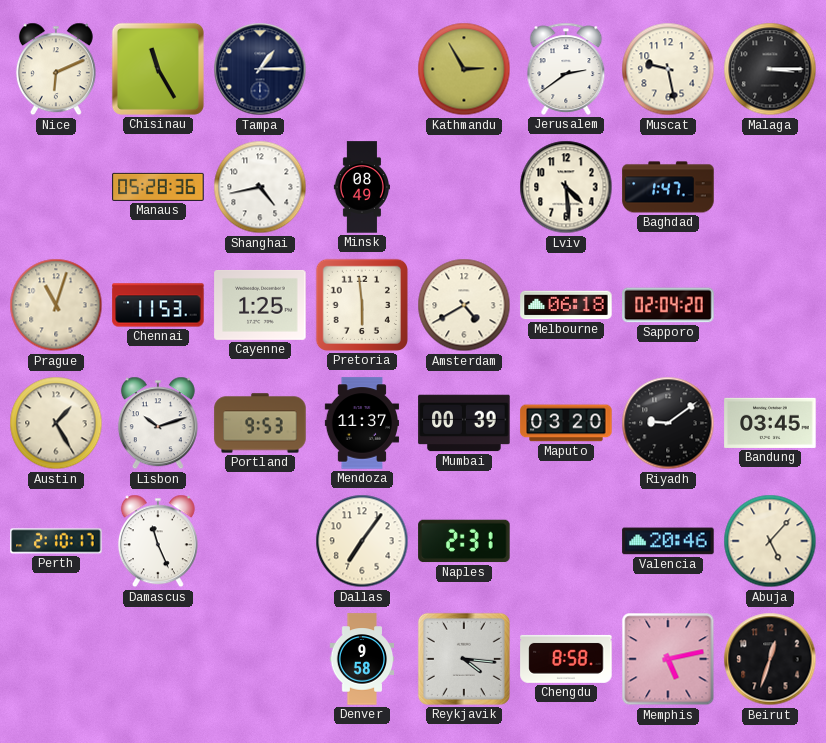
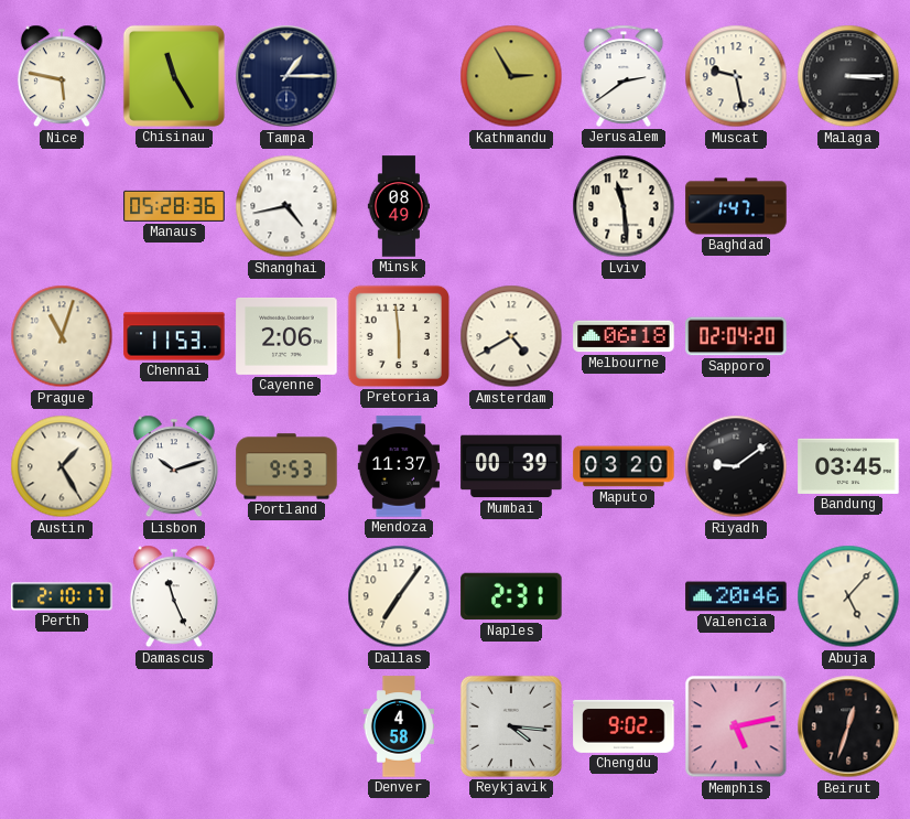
Nice: 6:11 -> 5:47 (62, 76)
Lviv: 4:29 -> 11:29 (624, 206)
Cayenne: 1:25 -> 2:06 (286, 336)
Denver: 9:58 -> 4:58 (399, 726)
Chengdu: 8:58 -> 9:02 (624, 726)
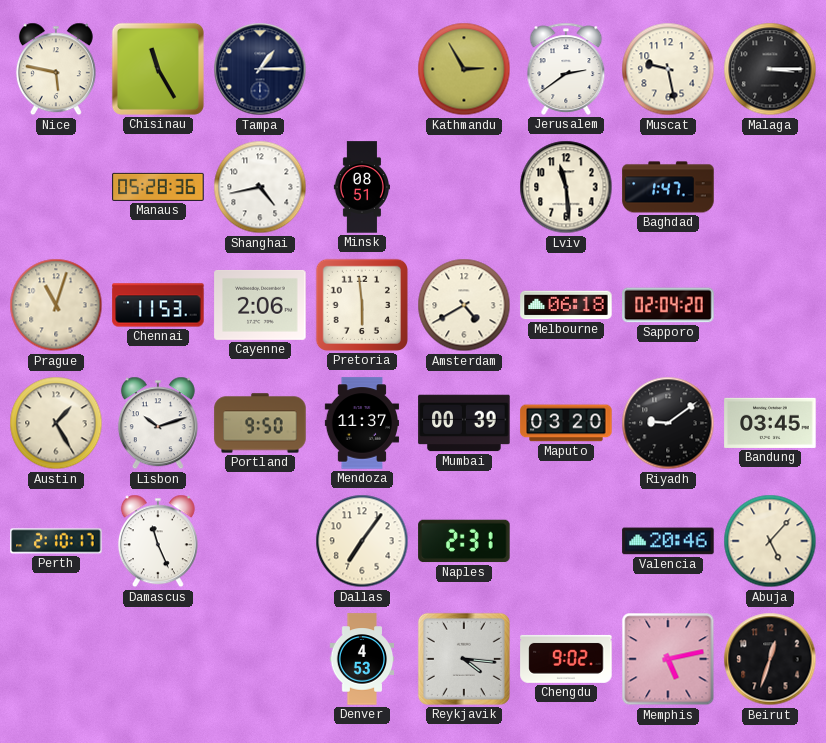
Minsk: 08:49 -> 08:51 (361, 187)
Portland: 9:53 -> 9:50 (260, 423)
Denver: 4:58 -> 4:53 (362, 659)
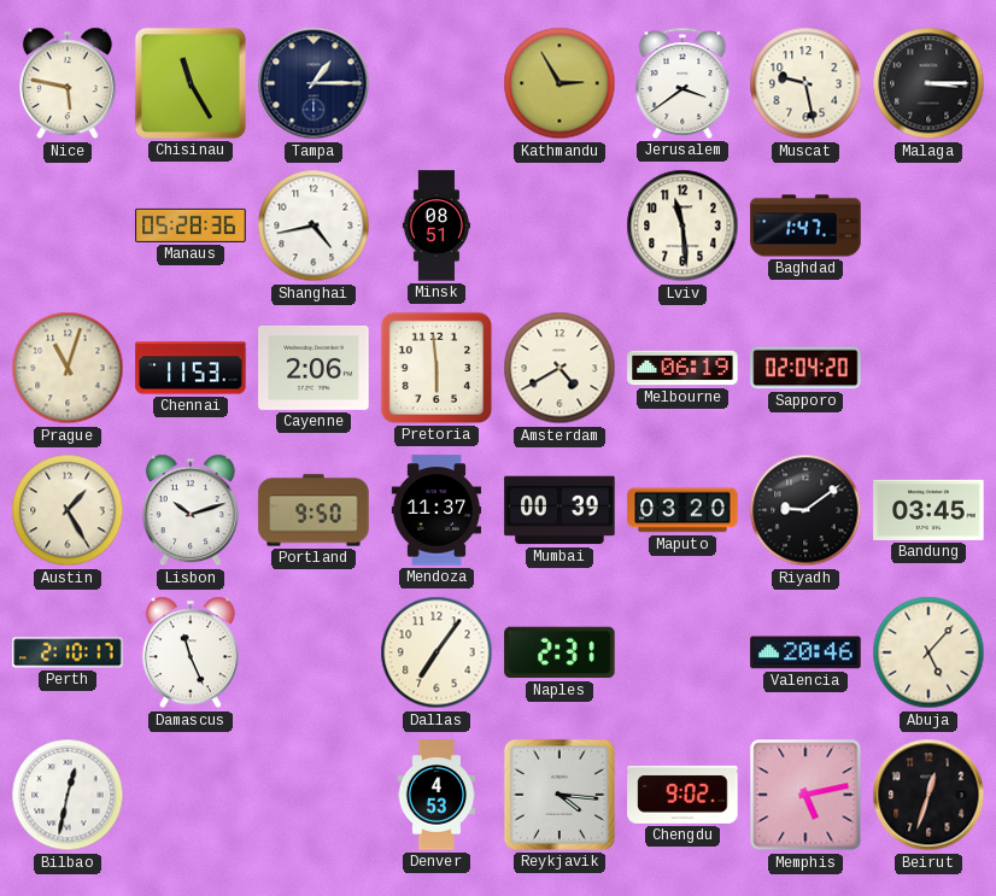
Jerusalem: 2:39 -> 3:39 (682, 83)
Melbourne: 06:18 -> 06:19 (682, 368)
Bilbao: none -> 12:32 (68, 795)
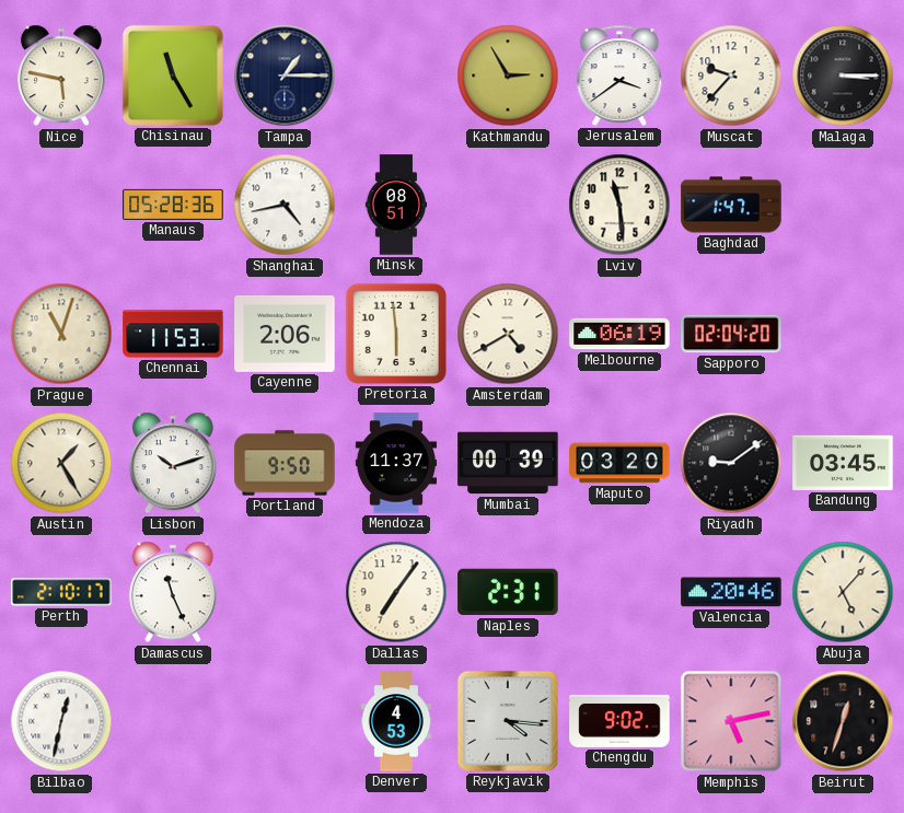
Muscat: 9:28 -> 9:37 (731, 76)
